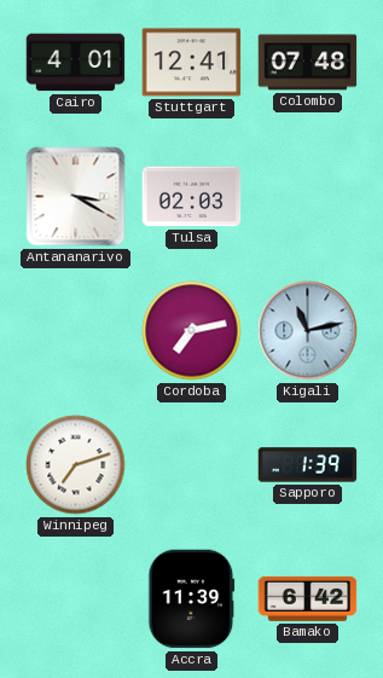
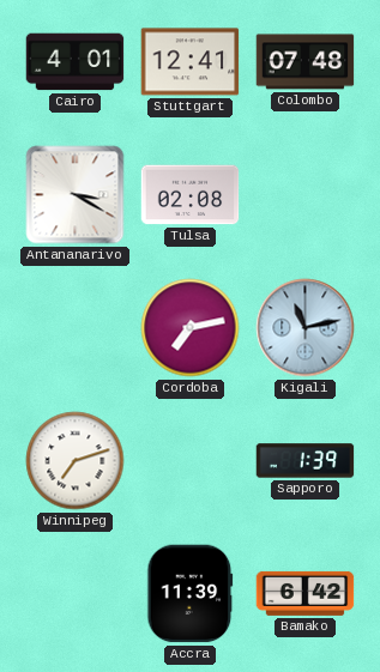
Tulsa: 02:03 -> 02:08 (191, 195)
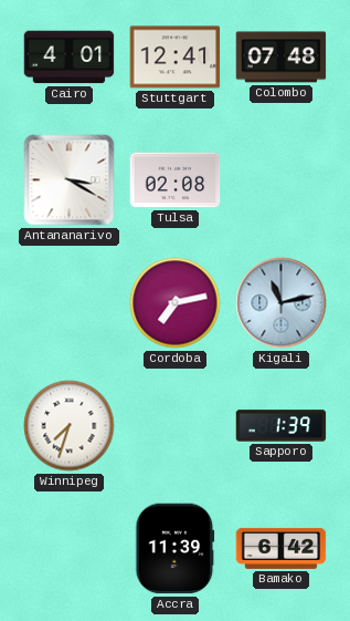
Winnipeg: 7:12 -> 7:33 (70, 426)
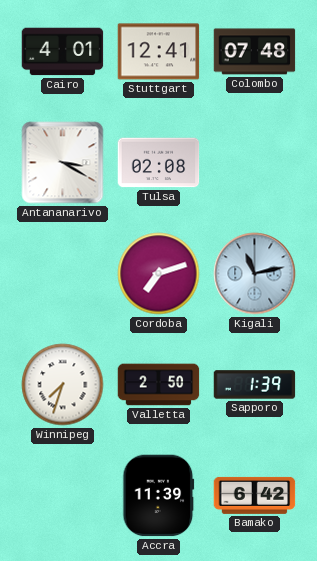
Cordoba: 7:13 -> 7:12 (159, 274)
Valletta: none -> 2:50 (159, 385)
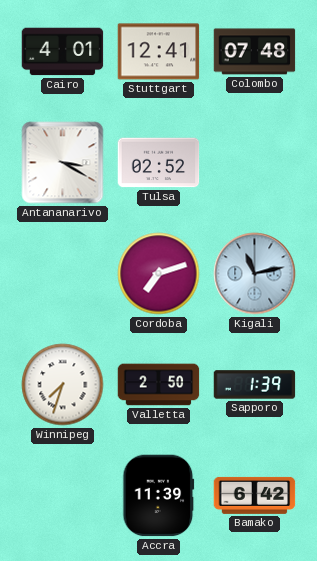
Tulsa: 02:08 -> 02:52 (159, 163)
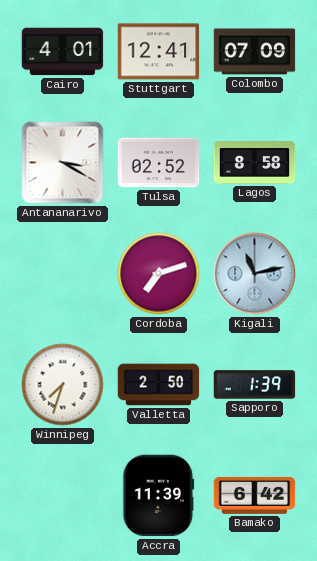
Colombo: 07:48 -> 07:09 (255, 52)
Lagos: none -> 8:58 (255, 163)
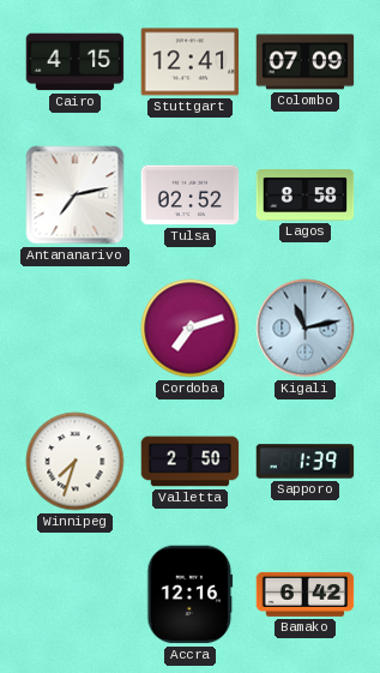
Cairo: 4:01 -> 4:15 (76, 62)
Antananarivo: 3:20 -> 7:13 (76, 196)
Accra: 11:39 -> 12:16 (191, 595)
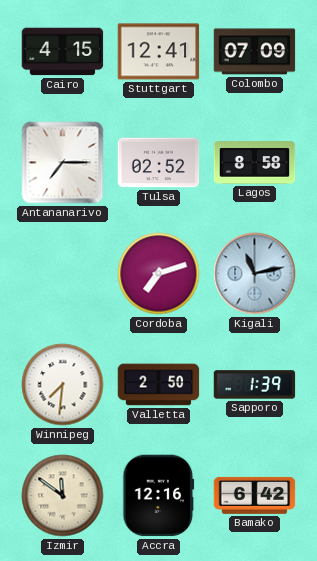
Antananarivo: 7:13 -> 7:15 (63, 163)
Winnipeg: 7:33 -> 7:31 (63, 385)
Izmir: none -> 11:51 (63, 496)
